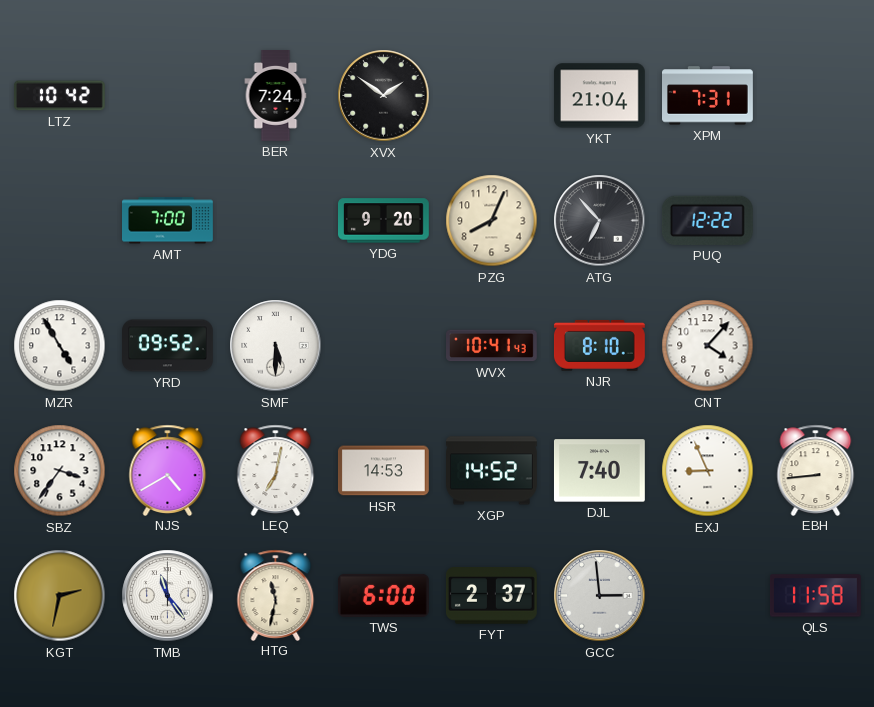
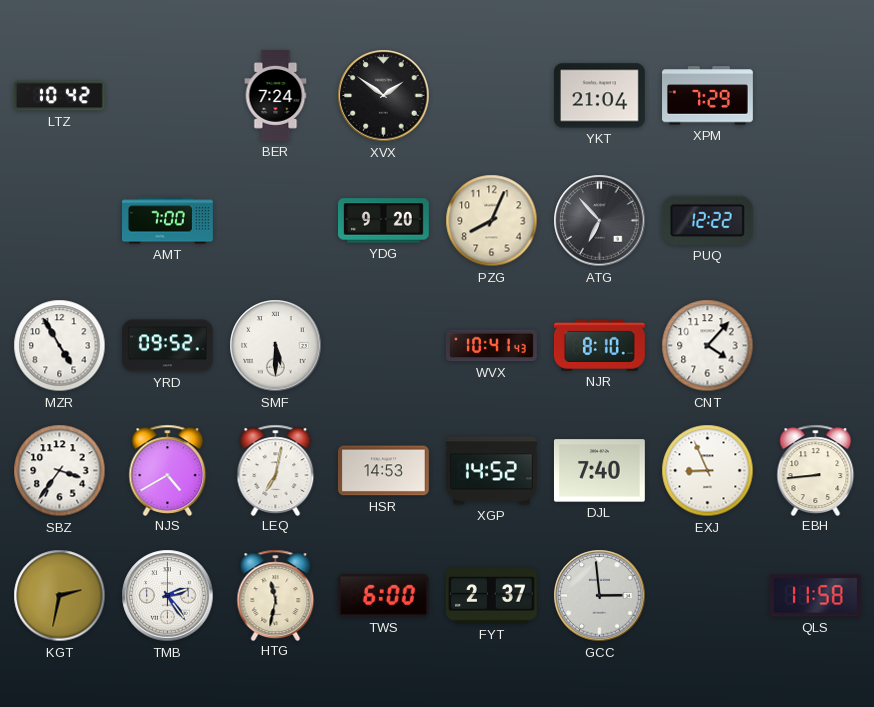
XPM: 7:31 -> 7:29 (708, 96)
TMB: 11:24 -> 2:24 (168, 596)
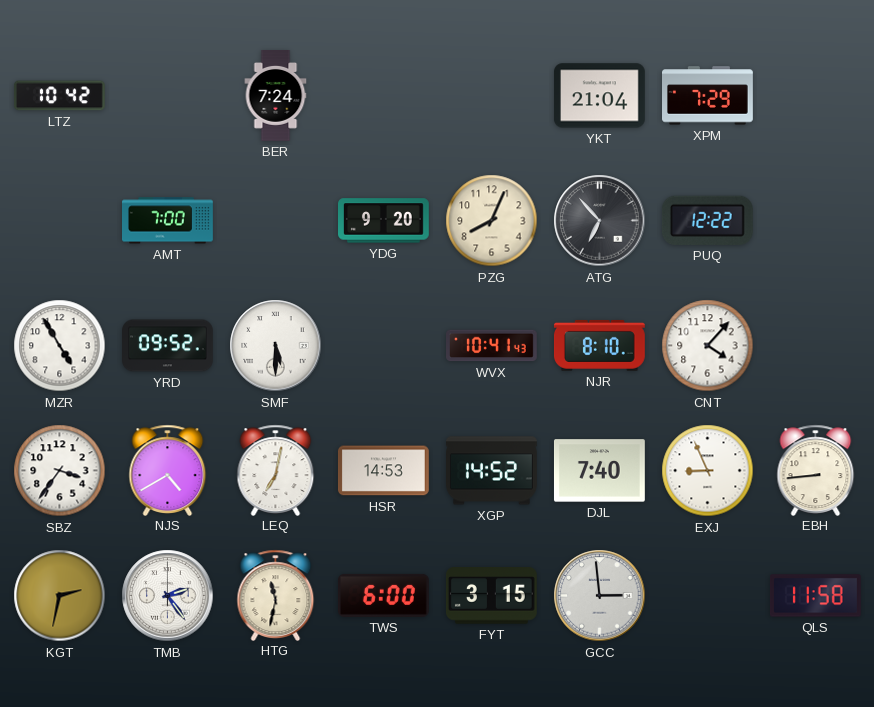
XVX: 1:51 -> none (384, 96)
FYT: 2:37 -> 3:15 (491, 596)
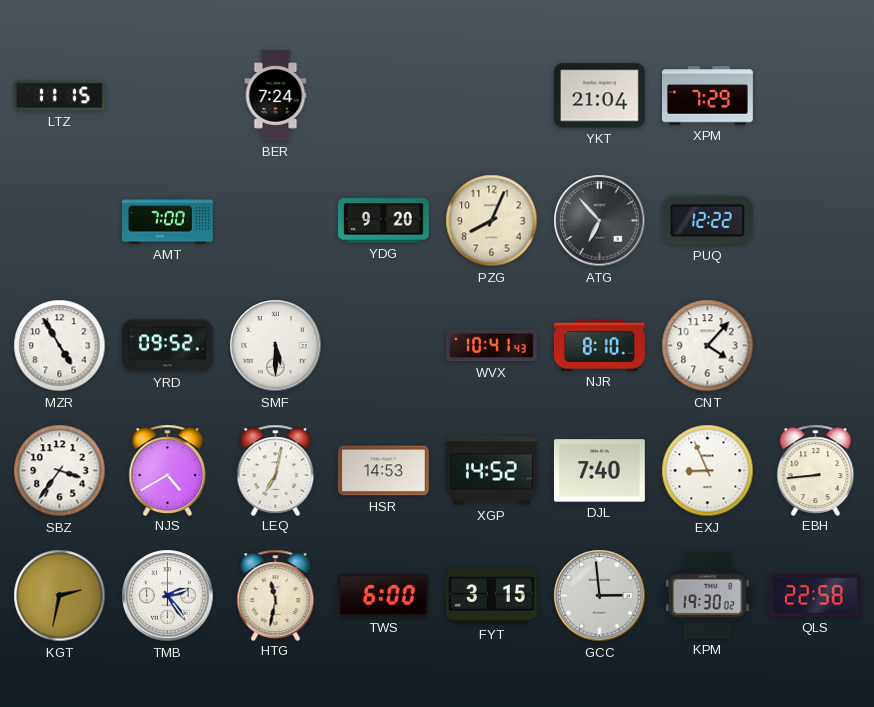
LTZ: 10:42 -> 11:15 (59, 96)
KPM: none -> 19:30 (708, 595)
QLS: 11:58 -> 22:58 (815, 596)
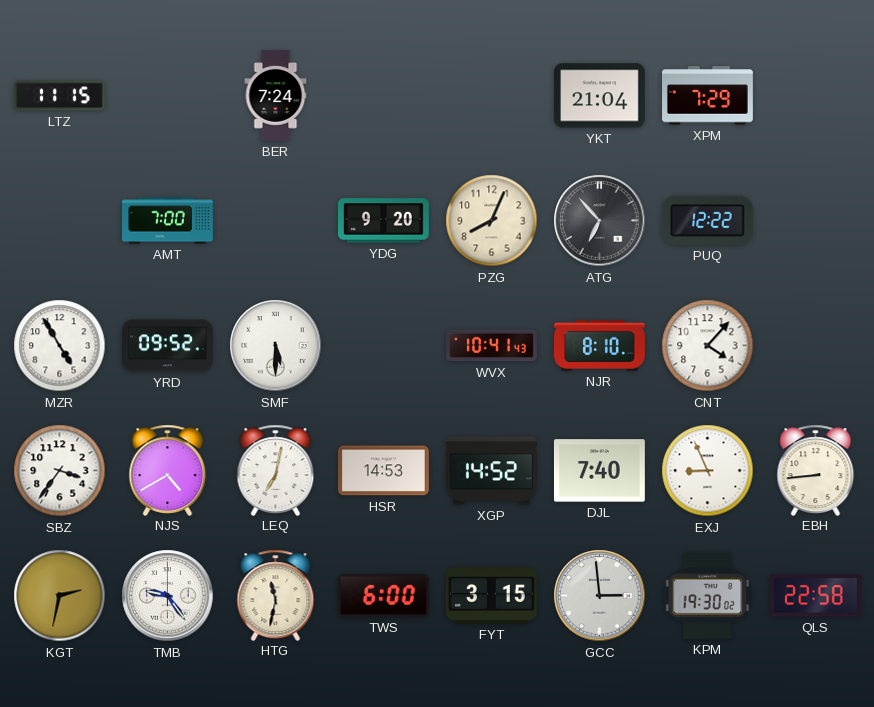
TMB: 2:24 -> 9:24 (168, 596)
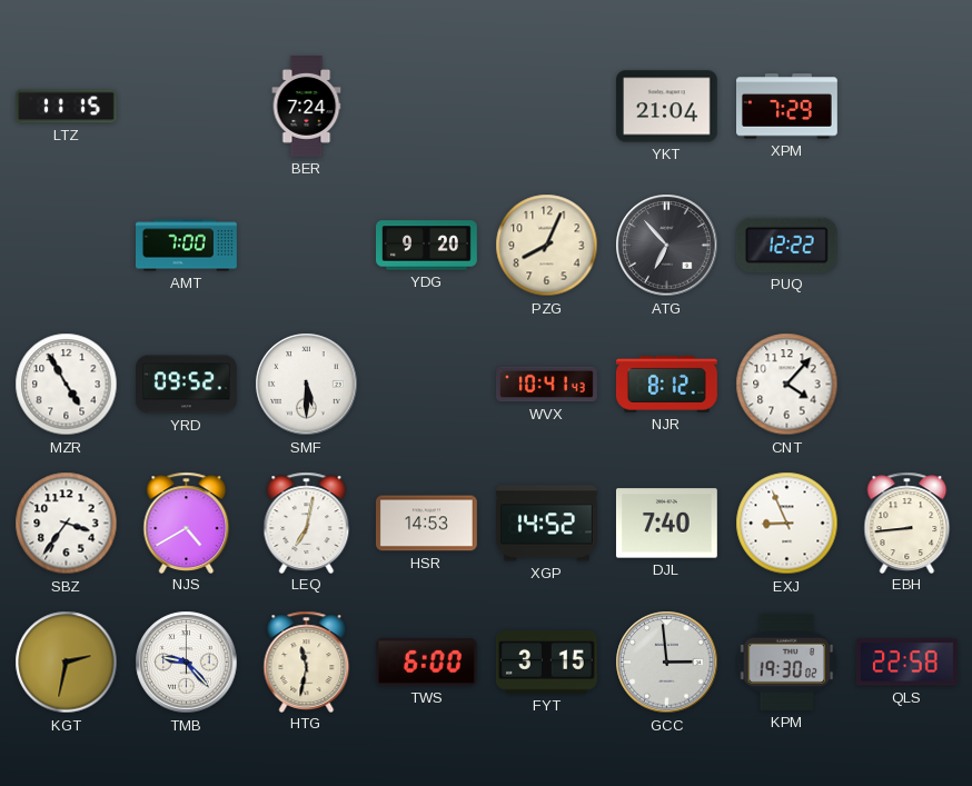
NJR: 8:10 -> 8:12 (666, 384)
TMB: 9:24 -> 9:23 (187, 663)
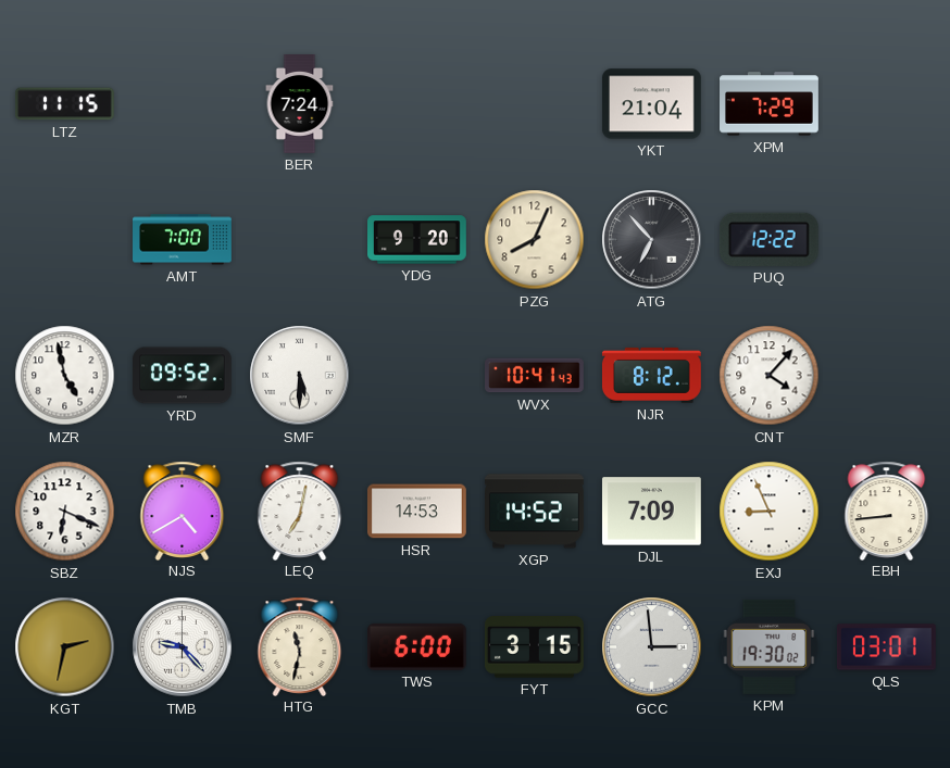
MZR: 4:55 -> 4:58 (65, 376)
SBZ: 3:36 -> 6:19 (65, 512)
DJL: 7:40 -> 7:09 (651, 512)
QLS: 22:58 -> 03:01 (886, 647)
